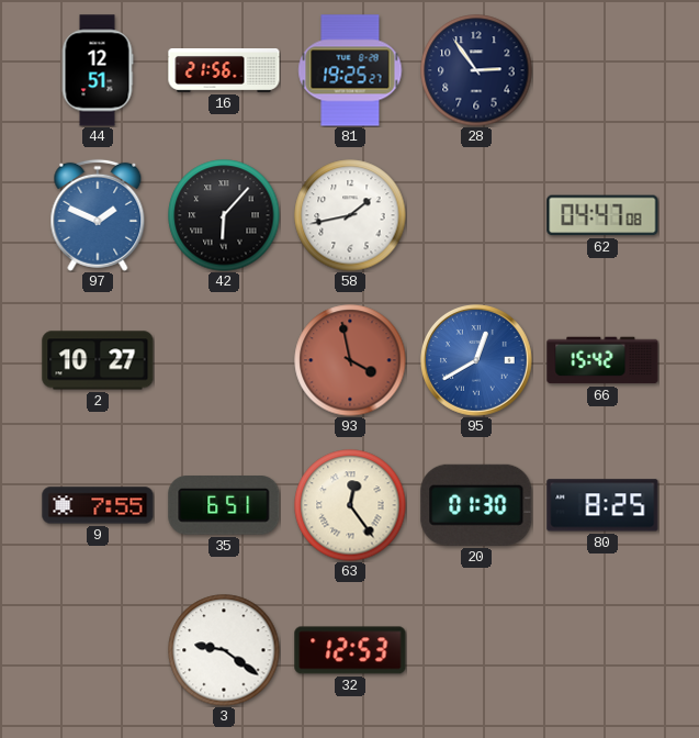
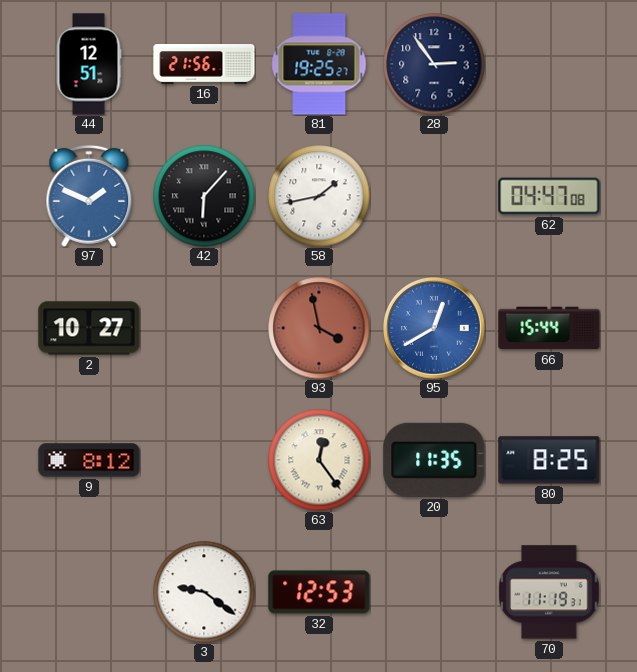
66: 15:42 -> 15:44 (549, 328)
9: 7:55 -> 8:12 (89, 460)
35: 6:51 -> none (224, 506)
20: 01:30 -> 11:35 (434, 460)
70: none -> 11:19 (549, 592)
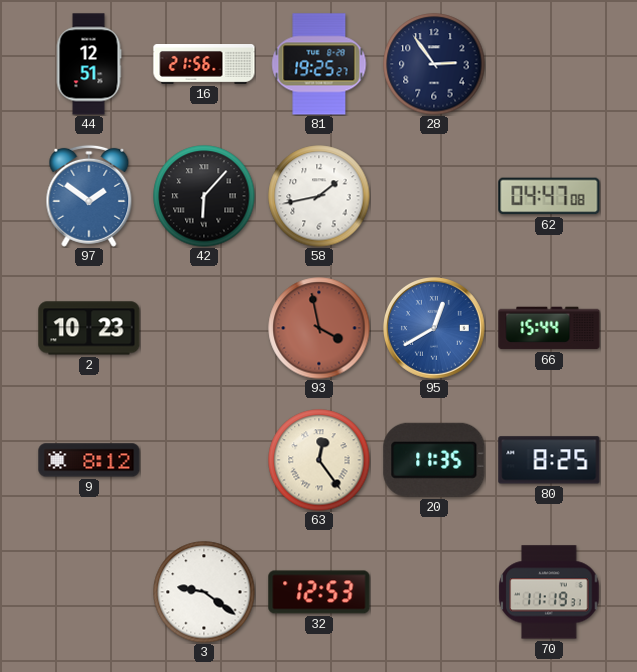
97: 1:49 -> 1:51 (89, 196)
2: 10:27 -> 10:23 (89, 328)
